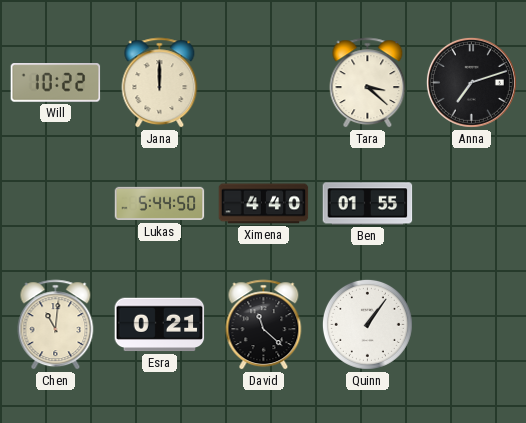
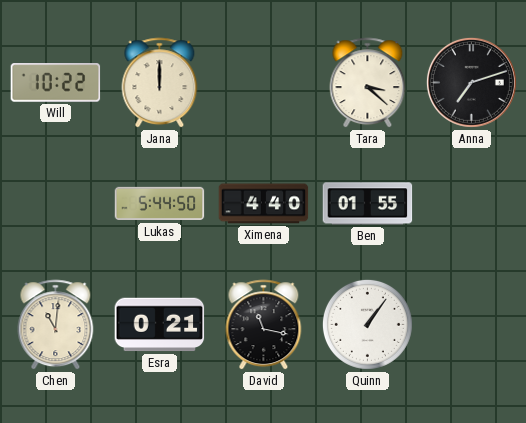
David: 11:22 -> 11:17 (264, 325)
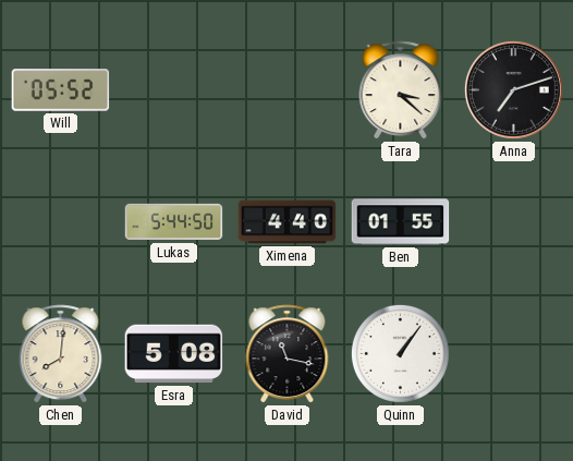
Will: 10:22 -> 05:52 (61, 90)
Jana: 12:00 -> none (160, 83)
Chen: 11:01 -> 8:01 (61, 354)
Esra: 0:21 -> 5:08 (174, 354)
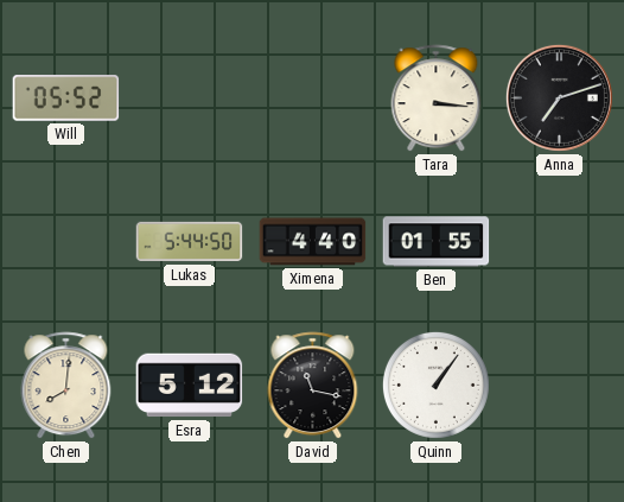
Tara: 3:22 -> 3:16 (437, 99)
Esra: 5:08 -> 5:12 (190, 386)
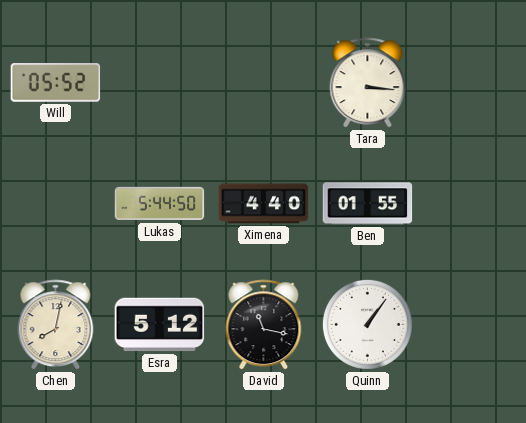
Anna: 7:12 -> none (559, 97)
Chen: 8:01 -> 8:02 (56, 325)
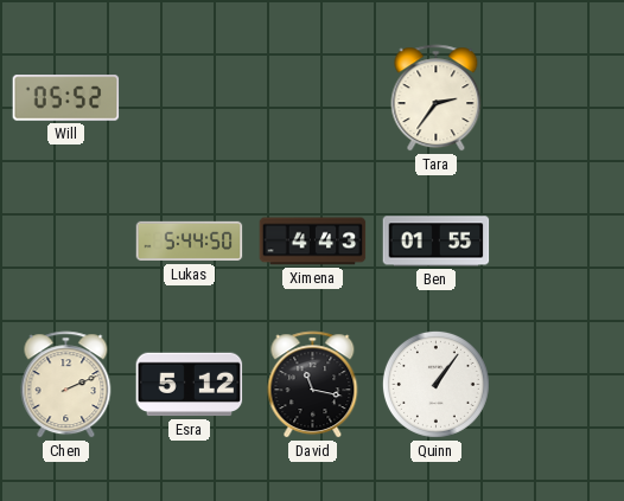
Tara: 3:16 -> 2:36 (437, 98)
Ximena: 4:40 -> 4:43 (313, 242)
Chen: 8:02 -> 2:11 (66, 385)
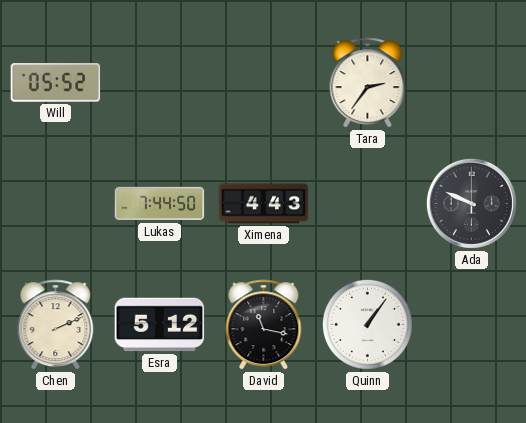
Lukas: 5:44 -> 7:44 (160, 204)
Ben: 01:55 -> none (437, 242)
Ada: none -> 9:49 (471, 203)
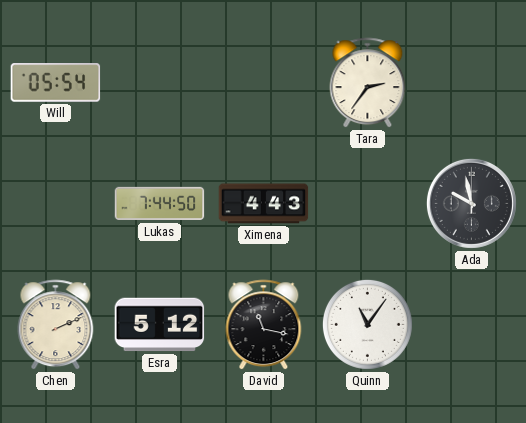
Will: 05:52 -> 05:54 (56, 83)
Ada: 9:49 -> 9:58 (471, 203)
Quinn: 1:06 -> 11:06 (367, 324)
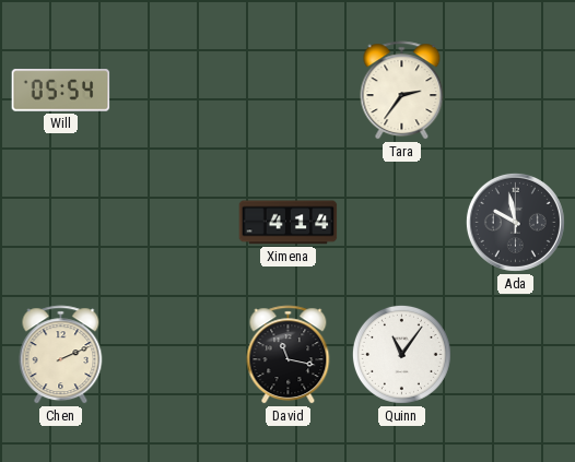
Lukas: 7:44 -> none (160, 204)
Ximena: 4:43 -> 4:14 (289, 223)
Esra: 5:12 -> none (160, 325)
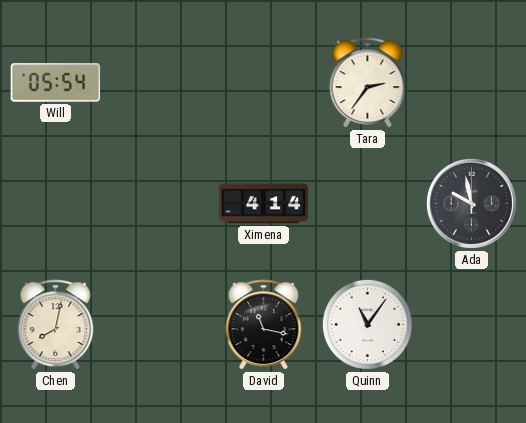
Chen: 2:11 -> 8:02 (56, 325)
